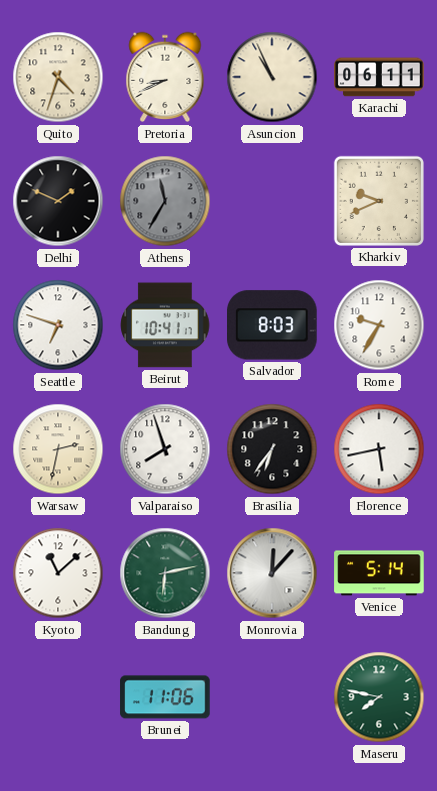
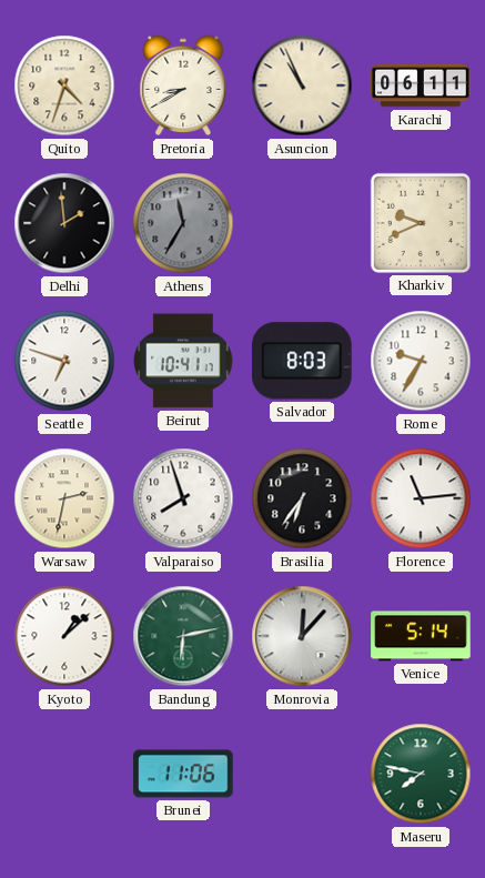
Pretoria: 8:41 -> 8:40 (183, 85)
Delhi: 1:49 -> 1:59 (64, 223)
Florence: 5:43 -> 11:14 (421, 498)
Kyoto: 11:08 -> 1:08 (64, 636)
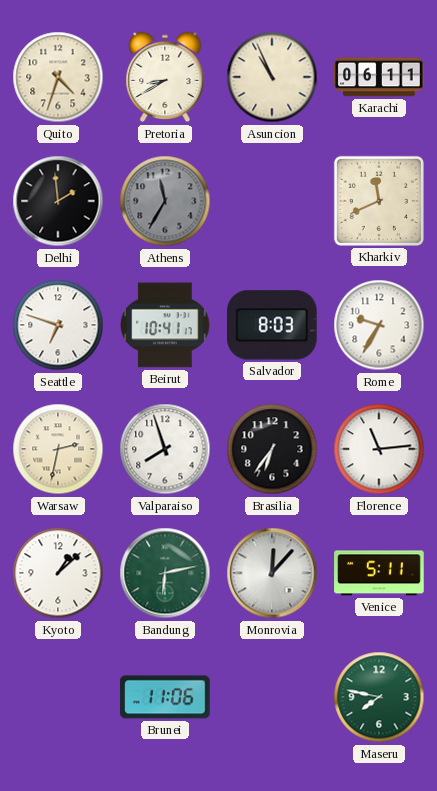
Kharkiv: 9:41 -> 11:41 (379, 201)
Venice: 5:14 -> 5:11 (379, 573)
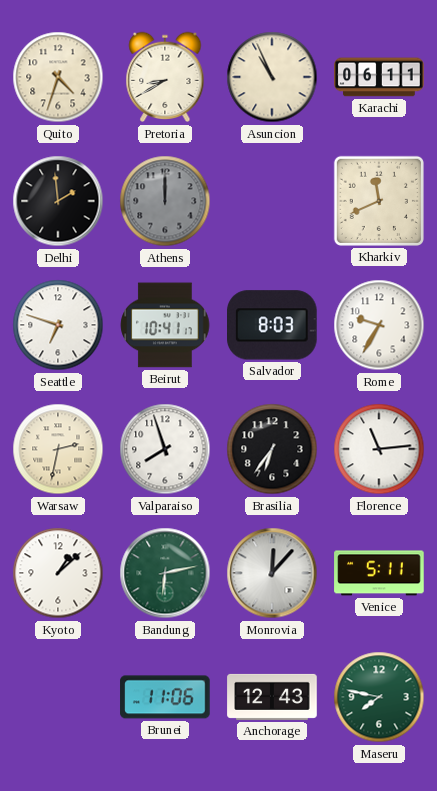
Athens: 11:35 -> 12:00 (165, 201)
Anchorage: none -> 12:43 (272, 697)
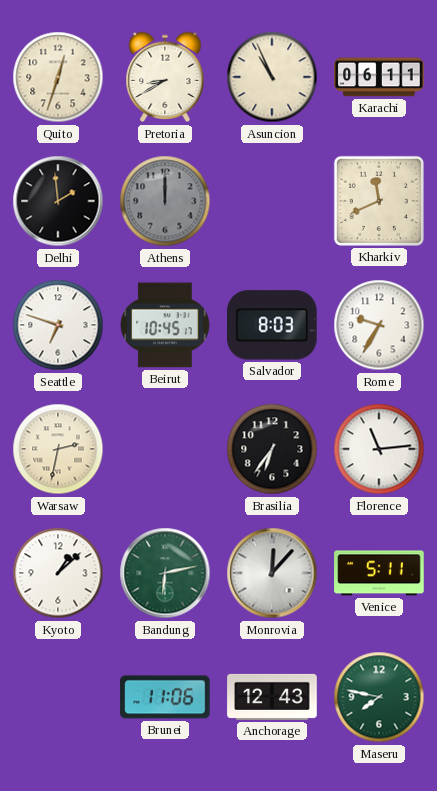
Quito: 4:33 -> 12:33 (58, 77)
Beirut: 10:41 -> 10:45 (165, 325)
Valparaiso: 7:57 -> none (165, 449)
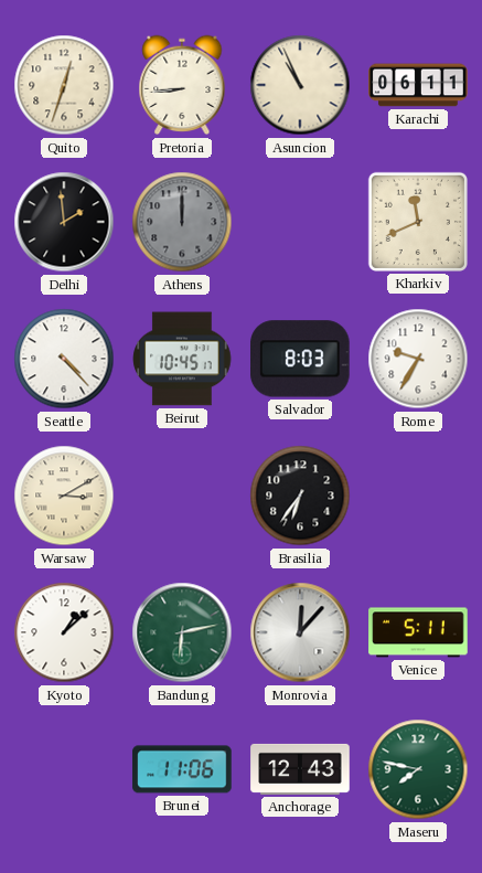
Pretoria: 8:40 -> 8:44 (182, 85)
Seattle: 6:48 -> 4:23 (64, 359)
Warsaw: 2:32 -> 3:10 (64, 496)
Florence: 11:14 -> none (379, 449)
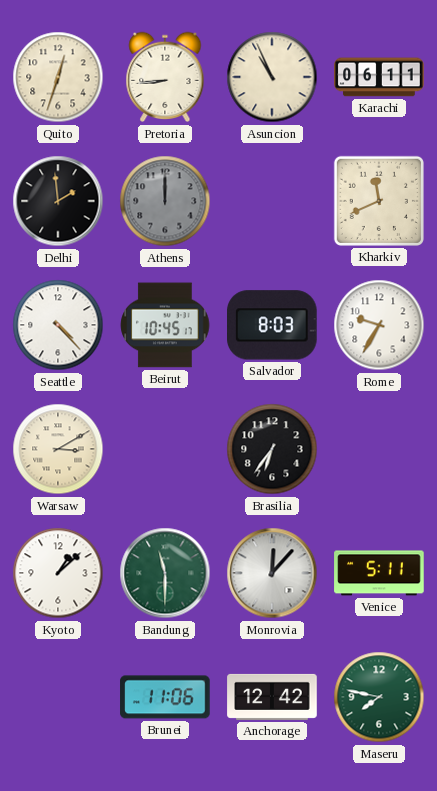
Bandung: 6:13 -> 11:30 (165, 573)
Anchorage: 12:43 -> 12:42 (272, 697)
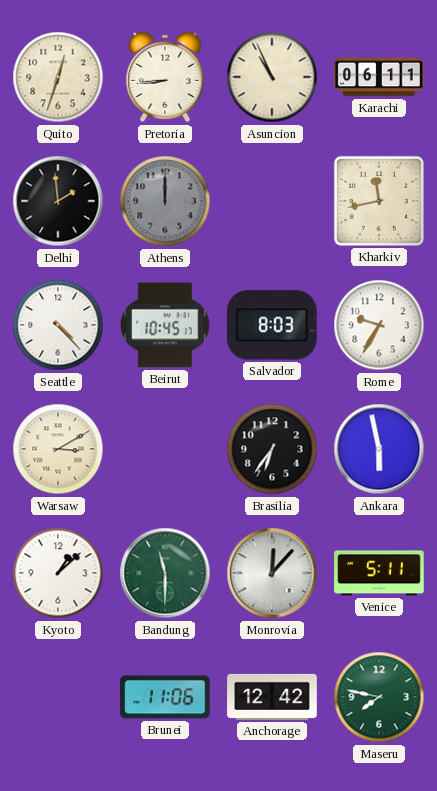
Kharkiv: 11:41 -> 11:43 (379, 201)
Ankara: none -> 5:58 (379, 449)
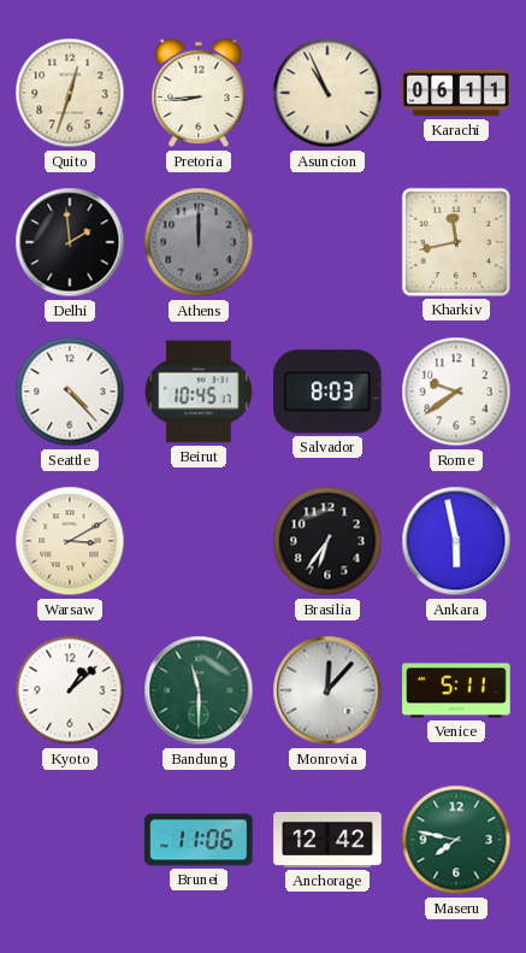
Rome: 9:35 -> 9:39 (456, 392)
